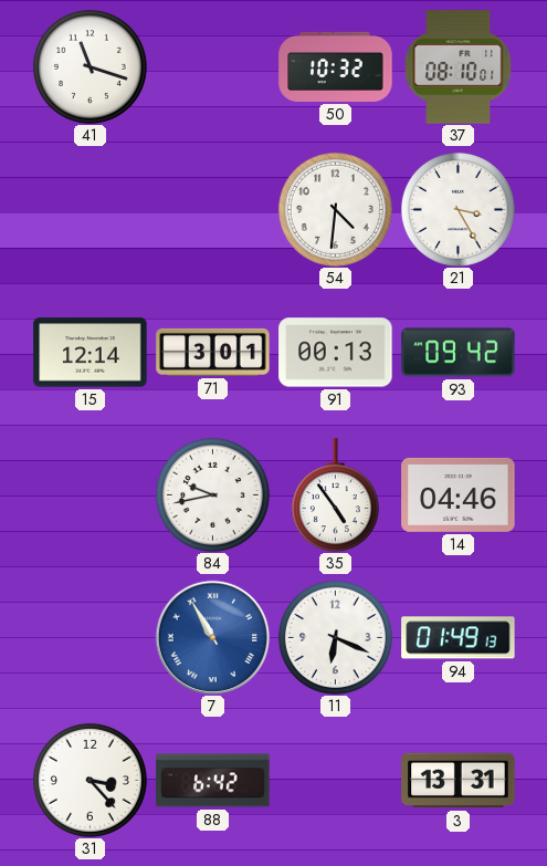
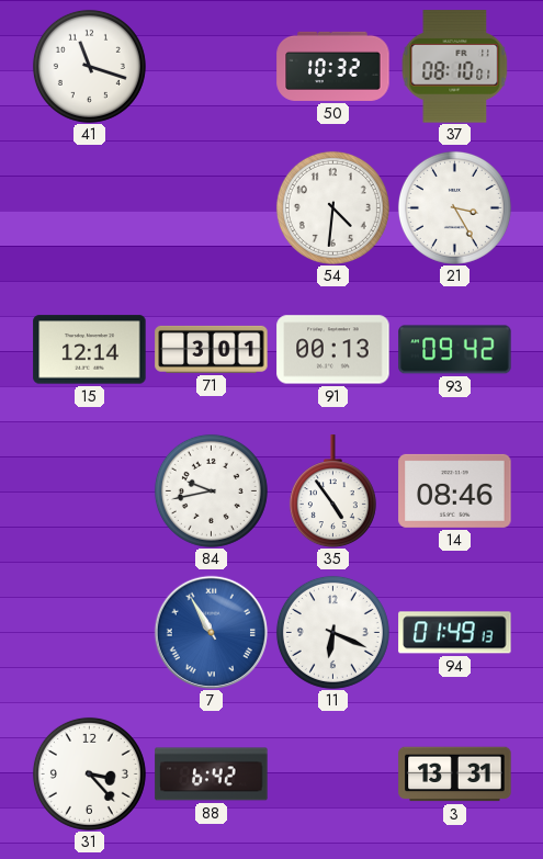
14: 04:46 -> 08:46 (455, 490)
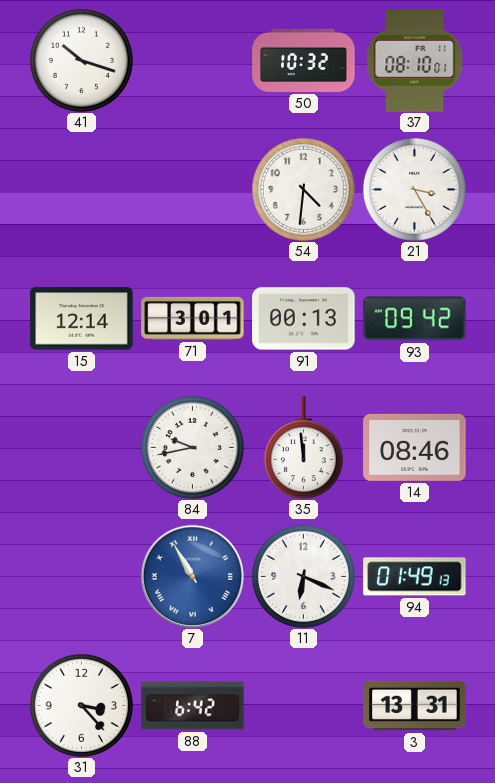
41: 11:18 -> 10:18 (81, 60)
35: 4:54 -> 11:59 (303, 448)
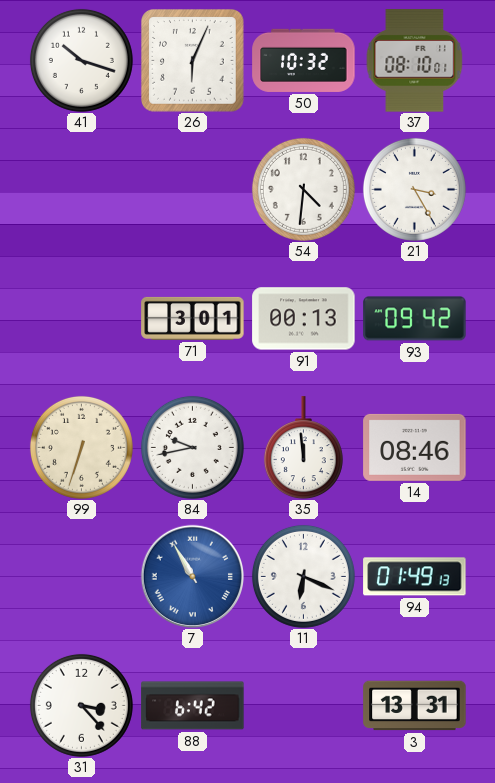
26: none -> 6:04 (193, 61)
15: 12:14 -> none (82, 319)
99: none -> 6:33 (81, 447)
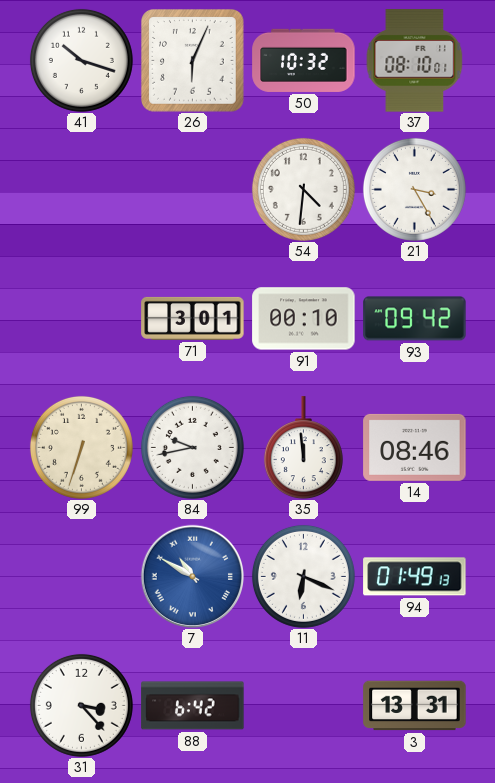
91: 00:13 -> 00:10 (304, 319)
7: 10:55 -> 10:50 (192, 576)
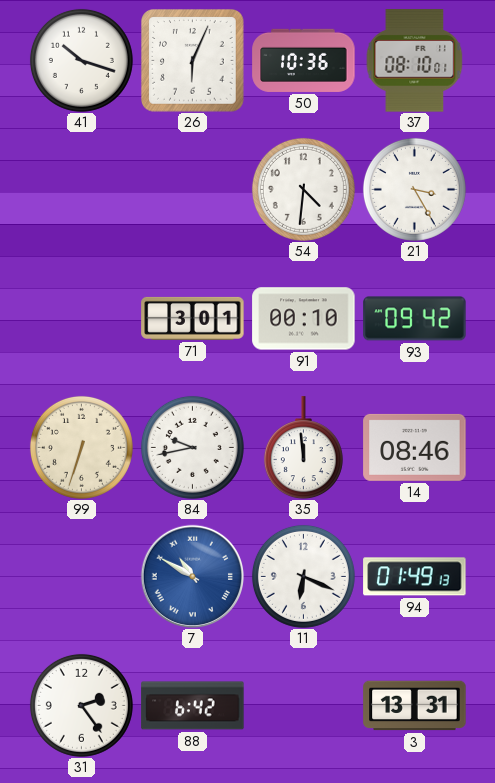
50: 10:32 -> 10:36 (304, 60)
31: 3:23 -> 2:24 (81, 705)
